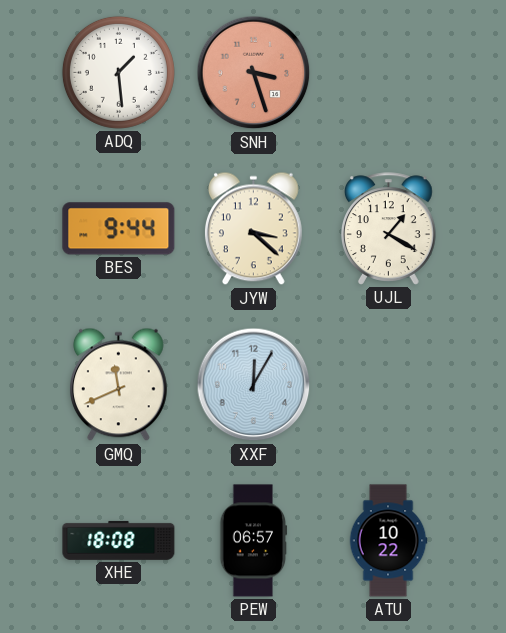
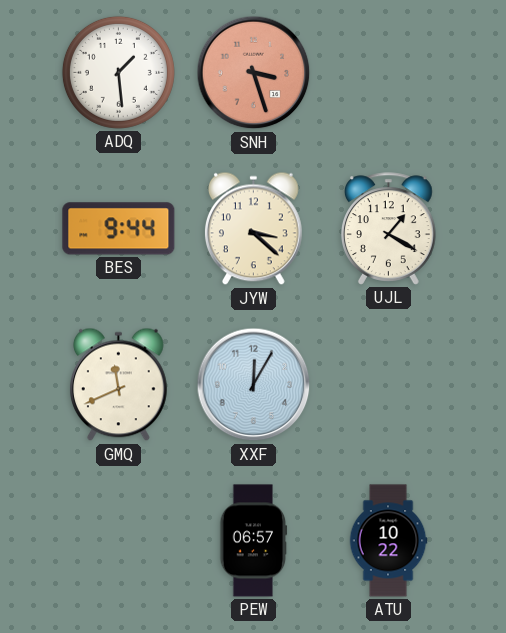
XHE: 18:08 -> none (119, 540)
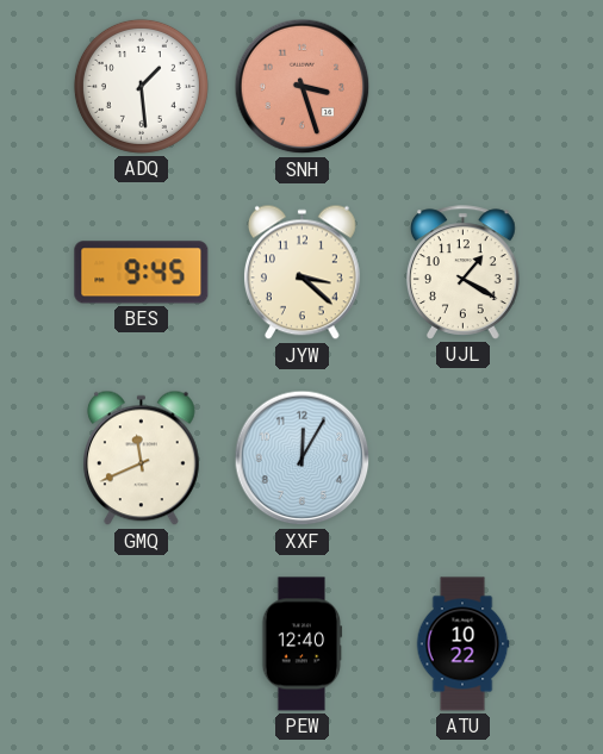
BES: 9:44 -> 9:45 (142, 273)
PEW: 06:57 -> 12:40 (303, 644)
